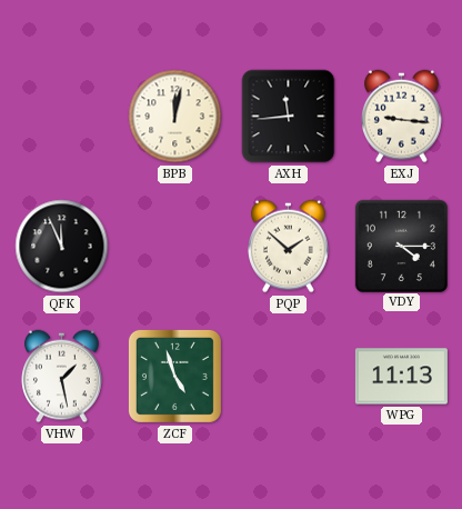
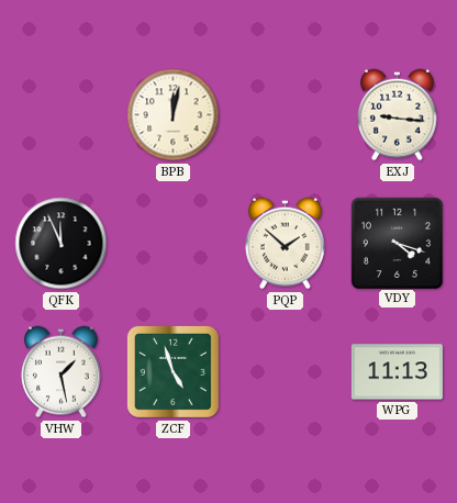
AXH: 11:44 -> none (289, 117)
VDY: 4:15 -> 4:18 (397, 243)
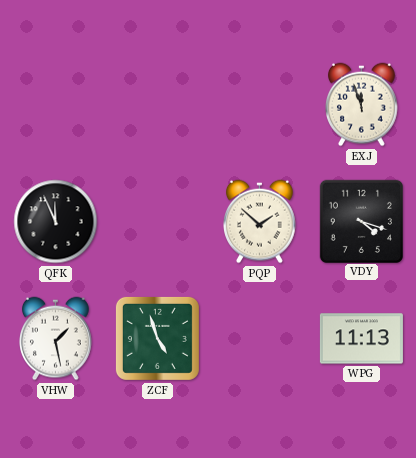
BPB: 12:02 -> none (174, 115)
EXJ: 9:16 -> 11:57 (362, 105)
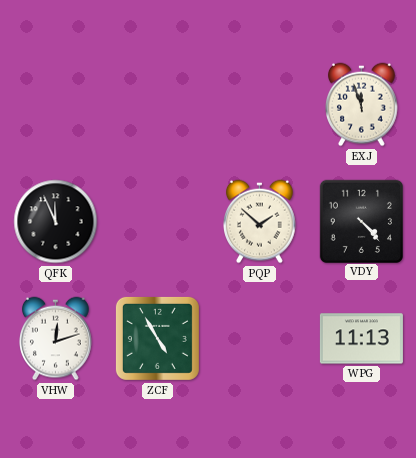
VDY: 4:18 -> 4:23 (361, 221)
VHW: 1:28 -> 12:12 (56, 339)
ZCF: 4:57 -> 4:55 (157, 338)
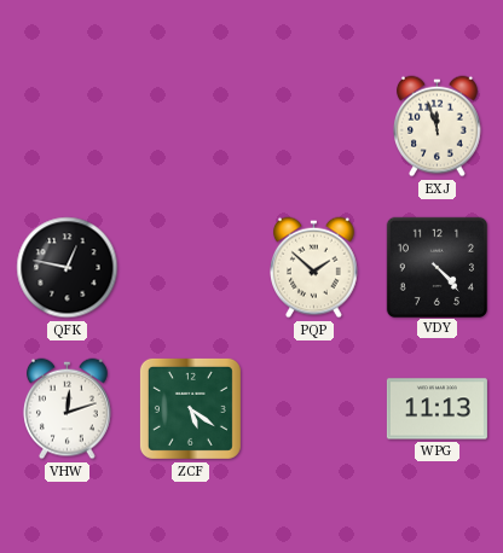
QFK: 11:56 -> 12:47 (68, 268)
ZCF: 4:55 -> 5:21 (190, 408)
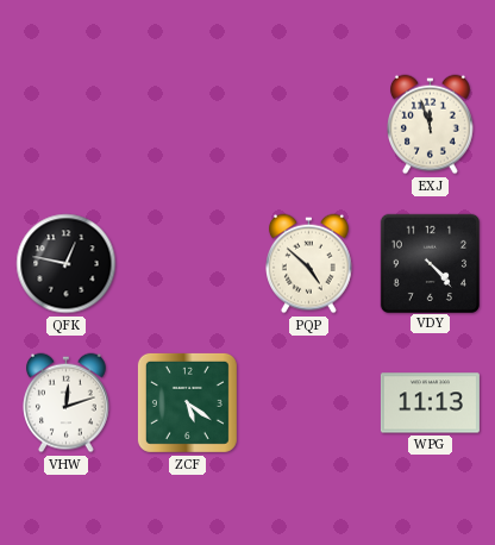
PQP: 1:52 -> 4:52 (309, 264)
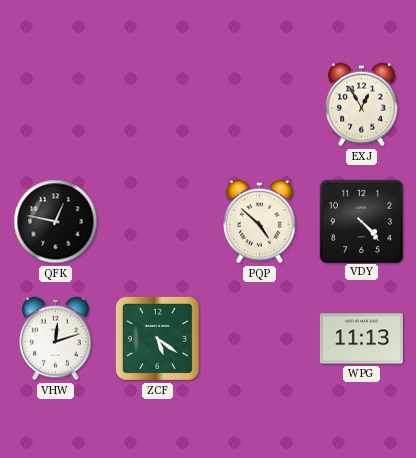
EXJ: 11:57 -> 12:55 (362, 105)
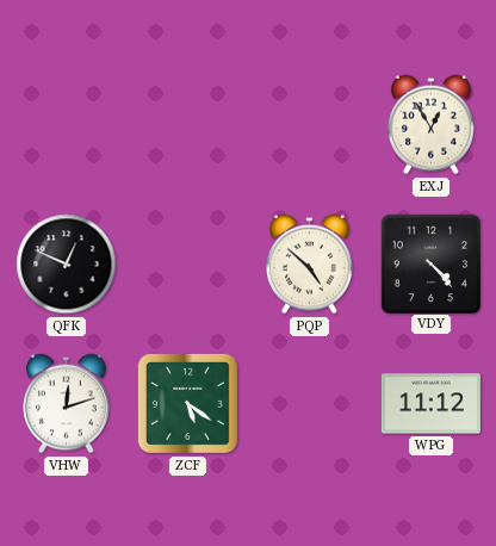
QFK: 12:47 -> 12:49 (67, 265)
WPG: 11:13 -> 11:12 (430, 404)
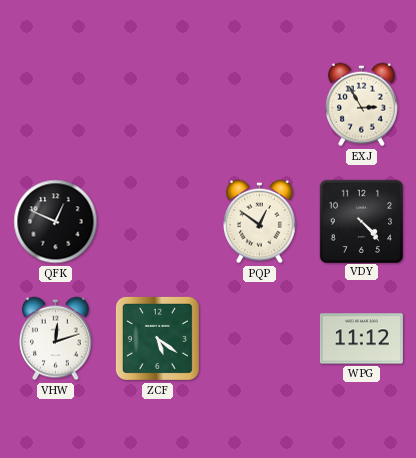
EXJ: 12:55 -> 2:55 (362, 105)
PQP: 4:52 -> 12:51 (260, 222)
